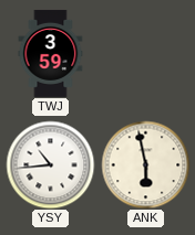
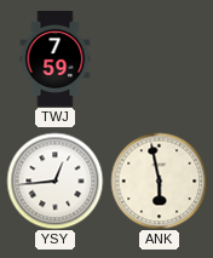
TWJ: 3:59 -> 7:59 (56, 58)
YSY: 10:44 -> 12:44 (54, 180)
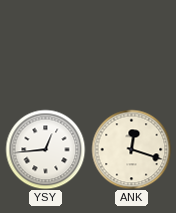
TWJ: 7:59 -> none (56, 58)
ANK: 5:58 -> 12:18 (131, 149)
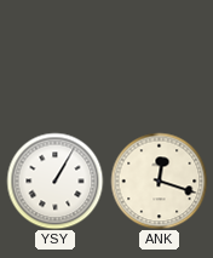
YSY: 12:44 -> 1:05 (54, 180)
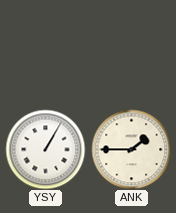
ANK: 12:18 -> 1:45 (131, 149)
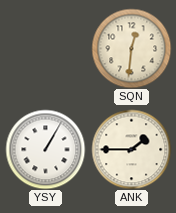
SQN: none -> 12:31 (131, 48)
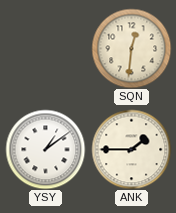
YSY: 1:05 -> 1:09 (45, 149)
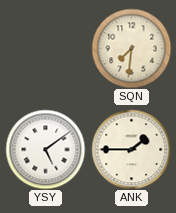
SQN: 12:31 -> 7:31 (131, 48)
YSY: 1:09 -> 5:09 (45, 149)
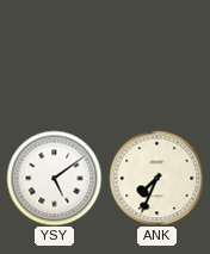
SQN: 7:31 -> none (131, 48)
ANK: 1:45 -> 7:34 (156, 178)
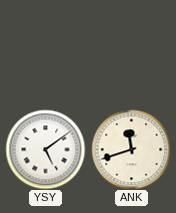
ANK: 7:34 -> 11:42 (131, 149)
